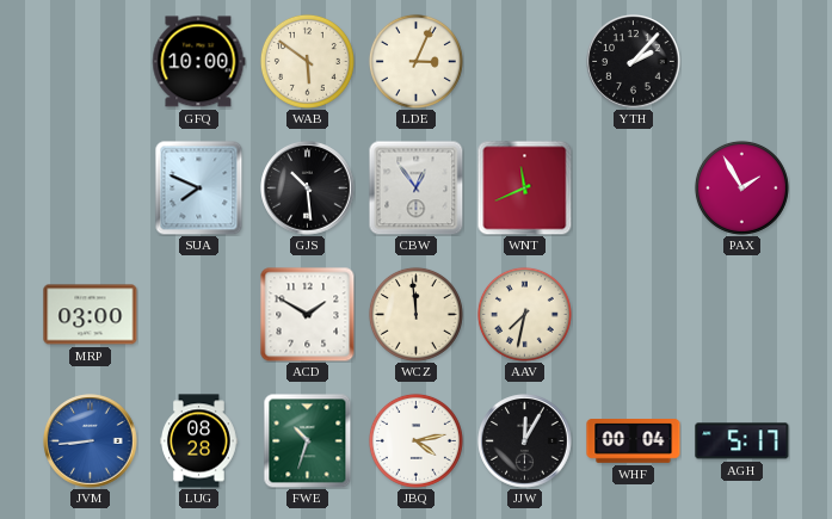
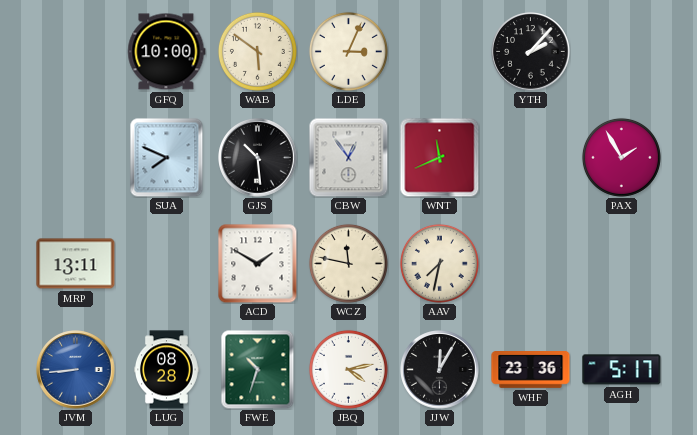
MRP: 03:00 -> 13:11 (76, 264)
WCZ: 11:59 -> 11:47 (348, 263)
WHF: 00:04 -> 23:36 (531, 370)
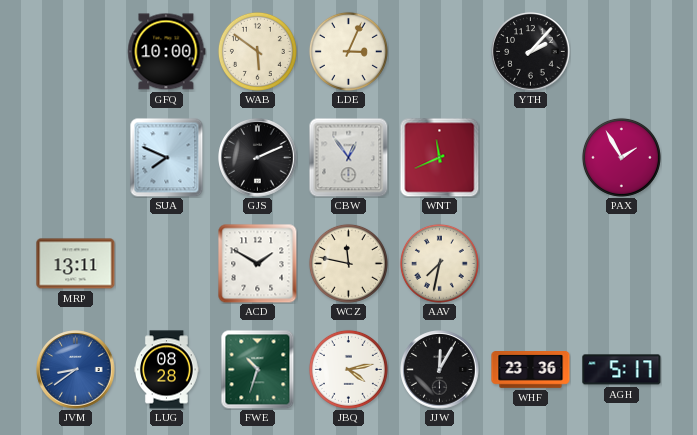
GJS: 10:29 -> 2:11 (258, 158)
JVM: 8:44 -> 8:39 (76, 370)
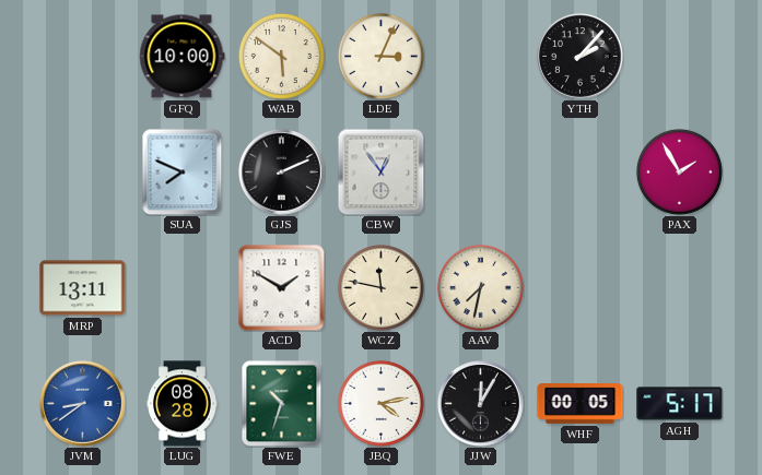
WNT: 11:41 -> none (439, 157)
WHF: 23:36 -> 00:05 (581, 404)
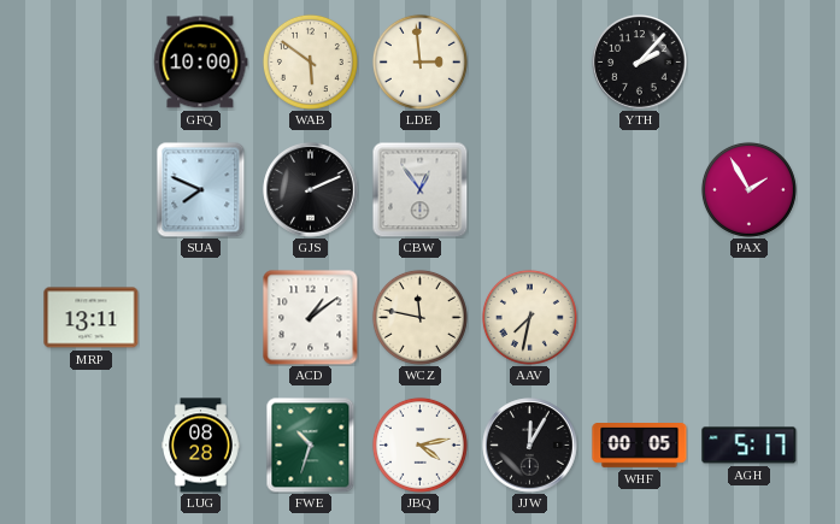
LDE: 3:04 -> 2:59 (419, 61)
ACD: 1:50 -> 1:09 (311, 318)
JVM: 8:39 -> none (83, 404)
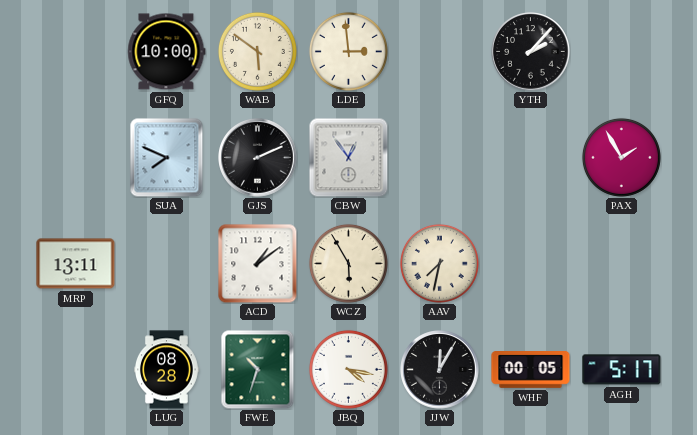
WCZ: 11:47 -> 5:55 (348, 263)
JBQ: 4:13 -> 4:17 (348, 369)
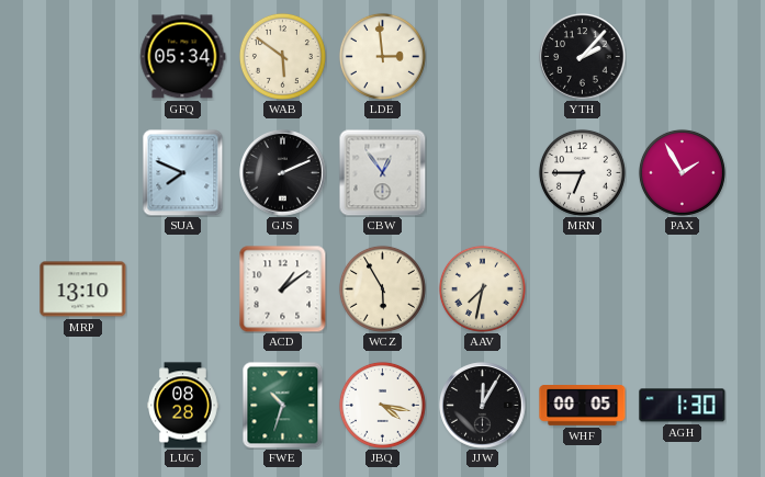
GFQ: 10:00 -> 05:34 (183, 57)
MRN: none -> 6:45 (582, 172)
MRP: 13:11 -> 13:10 (83, 289)
AGH: 5:17 -> 1:30 (683, 406)
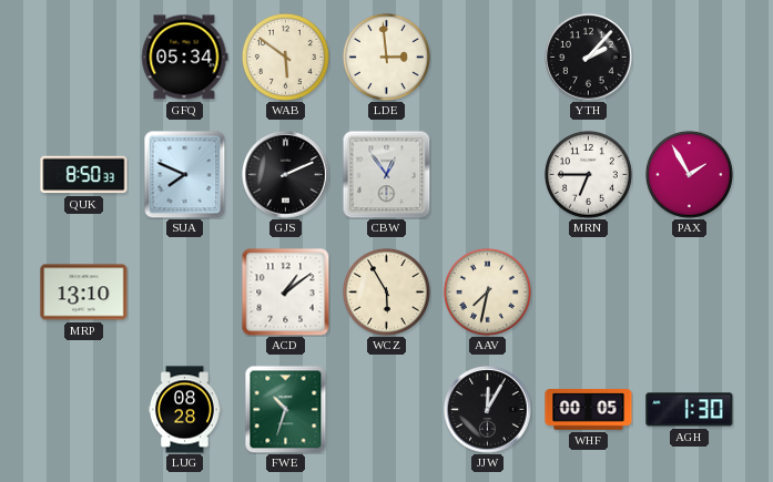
QUK: none -> 8:50 (84, 175)
JBQ: 4:17 -> none (382, 405)
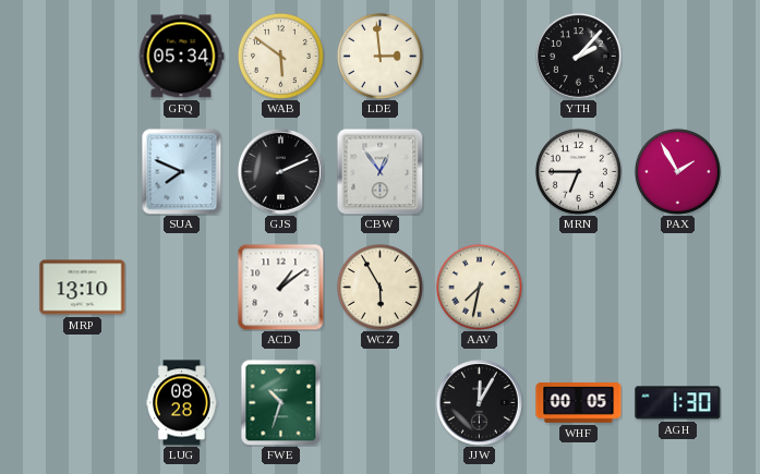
QUK: 8:50 -> none (84, 175)
